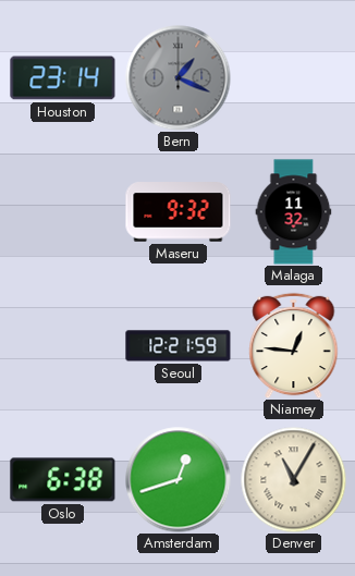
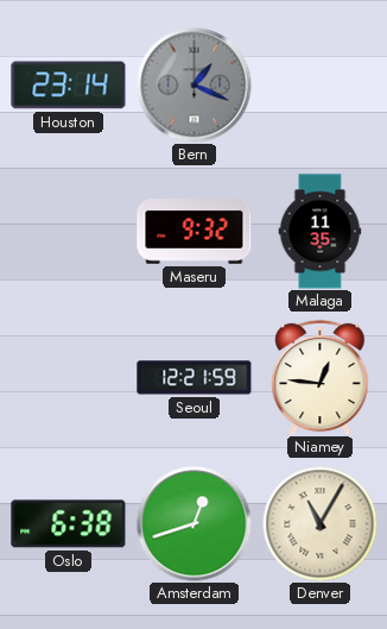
Malaga: 11:32 -> 11:35 (321, 232)
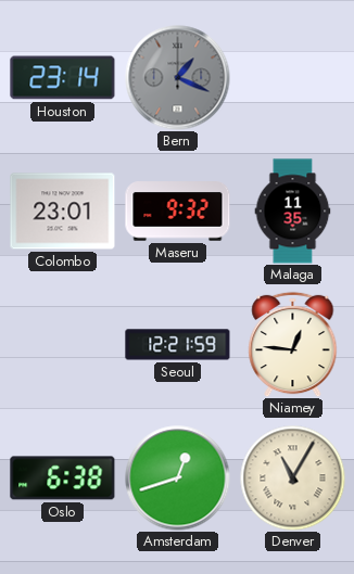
Colombo: none -> 23:01 (63, 212)
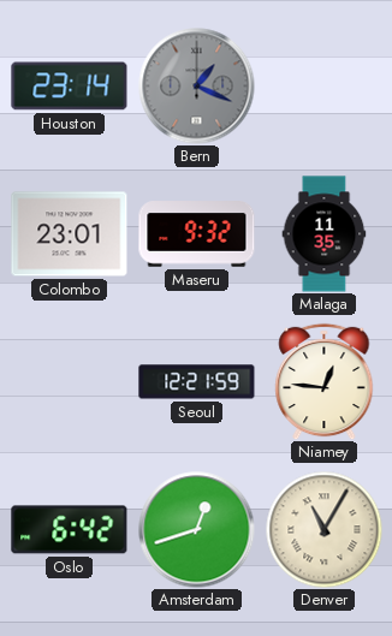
Oslo: 6:38 -> 6:42 (70, 530)
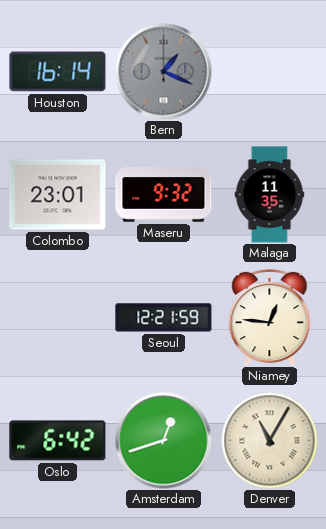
Houston: 23:14 -> 16:14 (58, 72)
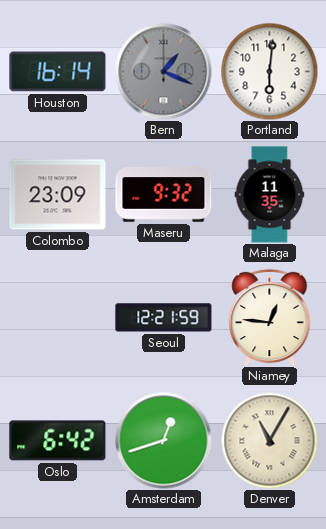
Portland: none -> 6:01 (269, 71)
Colombo: 23:01 -> 23:09 (58, 195)
